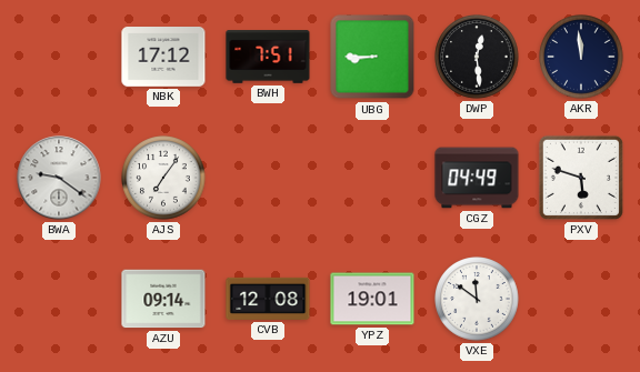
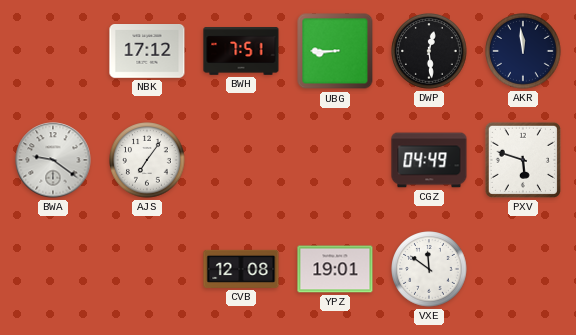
AZU: 09:14 -> none (163, 299)
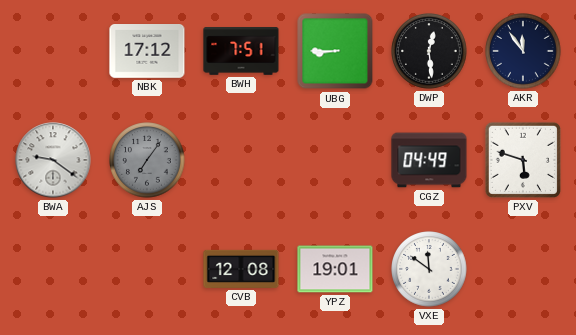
AKR: 11:59 -> 11:54 (523, 51)
AJS dial: white -> grey (147, 160)
